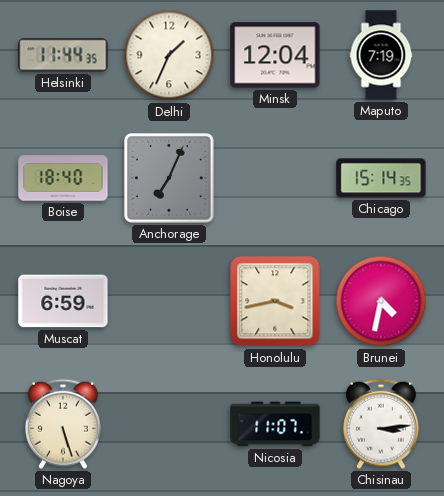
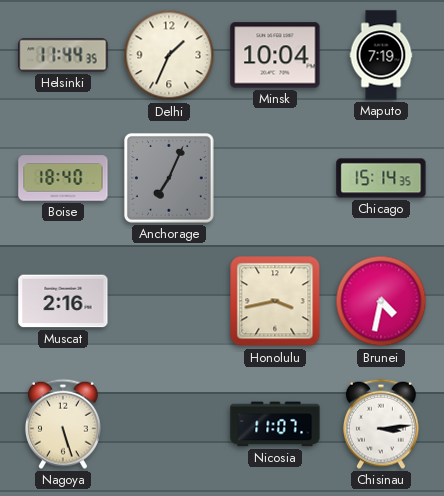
Minsk: 12:04 -> 10:04 (275, 55)
Muscat: 6:59 -> 2:16 (63, 301)
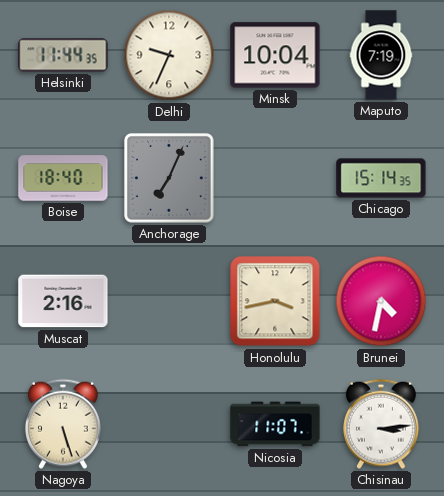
Delhi: 1:34 -> 9:34 (169, 55)
